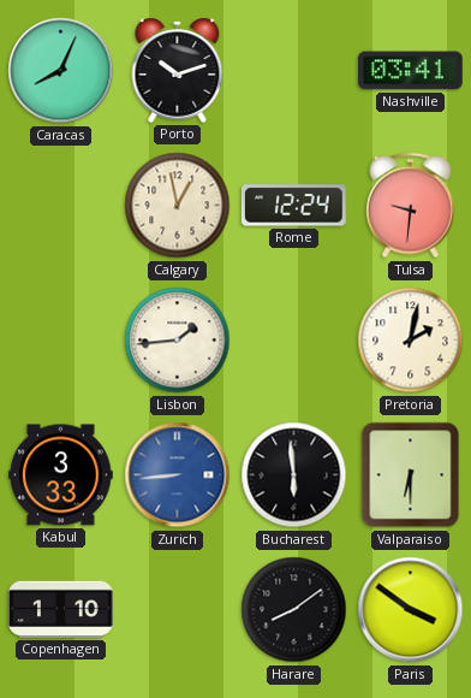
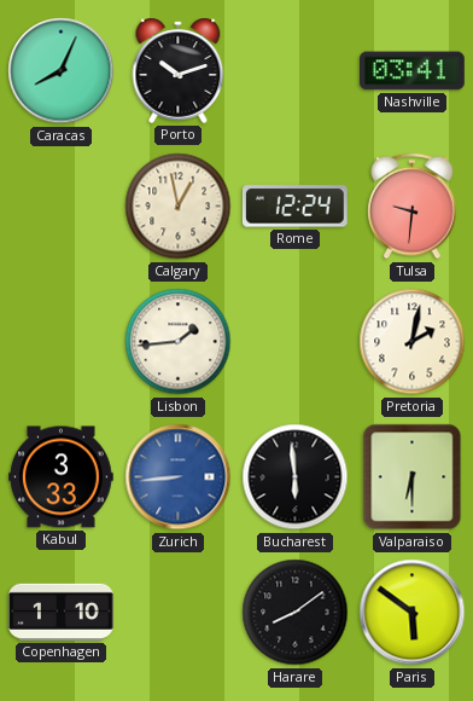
Paris: 3:51 -> 5:51 (413, 613)
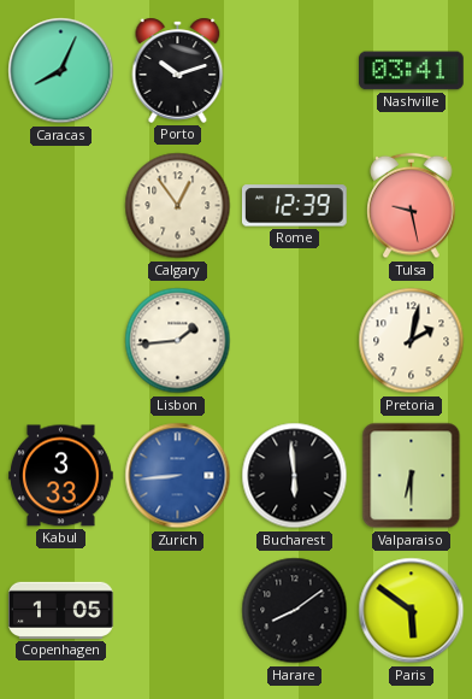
Calgary: 12:58 -> 12:54 (178, 206)
Rome: 12:24 -> 12:39 (294, 206)
Tulsa: 9:31 -> 9:28 (412, 206)
Copenhagen: 1:10 -> 1:05 (61, 610)
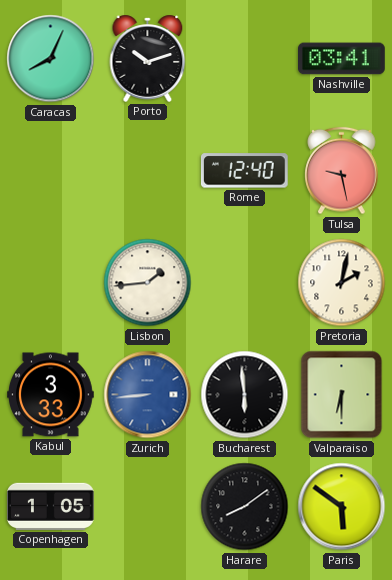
Calgary: 12:54 -> none (178, 206)
Rome: 12:39 -> 12:40 (244, 171)
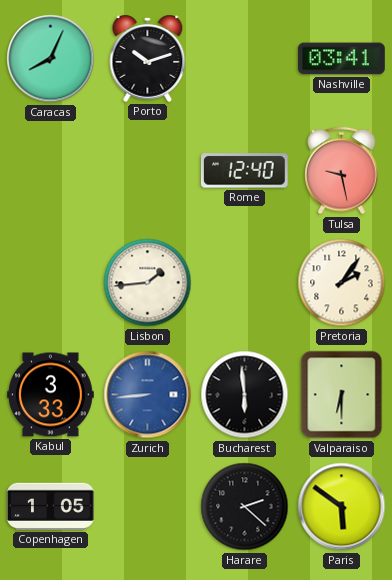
Pretoria: 2:02 -> 2:06 (342, 283)
Harare: 8:09 -> 2:22 (245, 507)
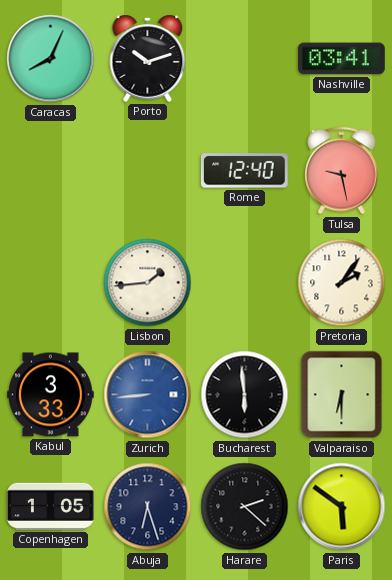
Abuja: none -> 6:27 (148, 507)
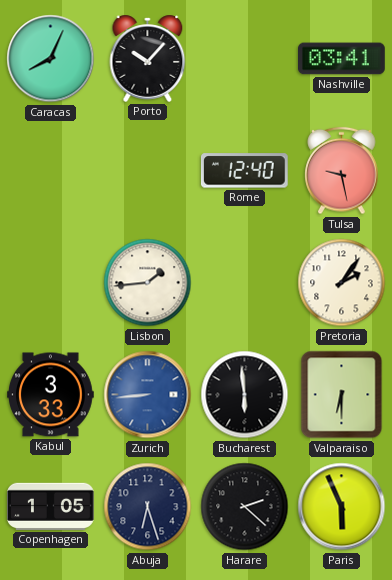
Porto: 10:12 -> 10:07 (148, 58)
Paris: 5:51 -> 5:56 (342, 507)
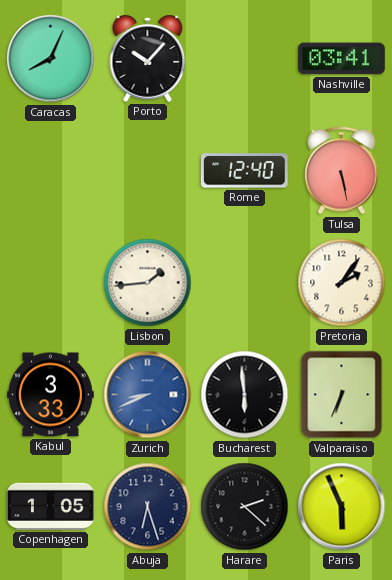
Tulsa: 9:28 -> 5:28 (342, 171)
Zurich: 8:44 -> 8:41 (148, 395)
Valparaiso: 6:30 -> 6:34 (342, 395)
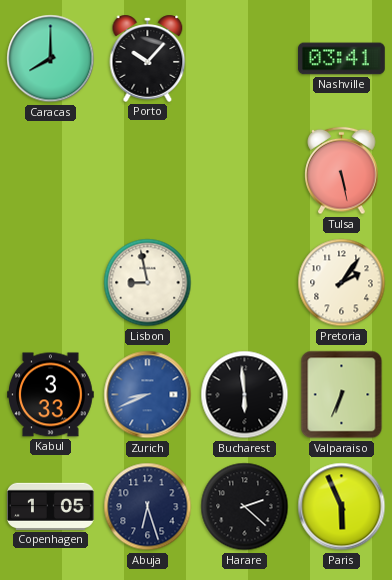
Caracas: 8:04 -> 8:00 (51, 59)
Rome: 12:40 -> none (244, 171)
Lisbon: 1:44 -> 8:58 (148, 283)
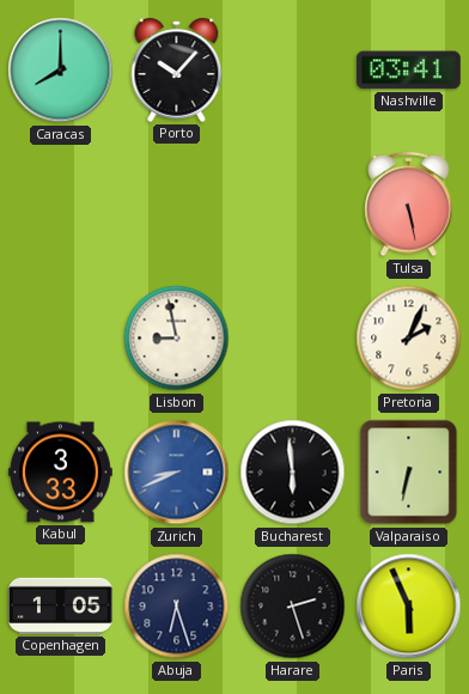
Pretoria: 2:06 -> 2:04 (409, 339)
Valparaiso: 6:34 -> 6:32 (409, 473)
Harare: 2:22 -> 2:27 (293, 607)
